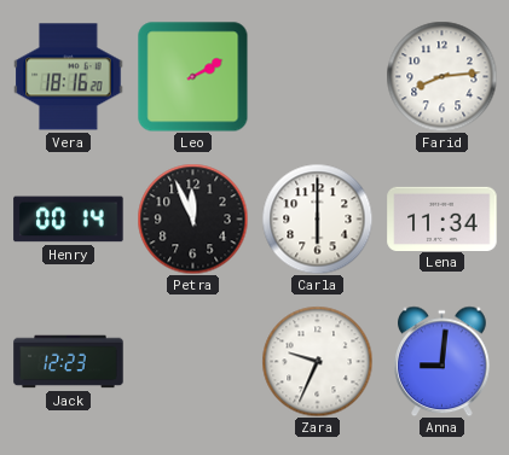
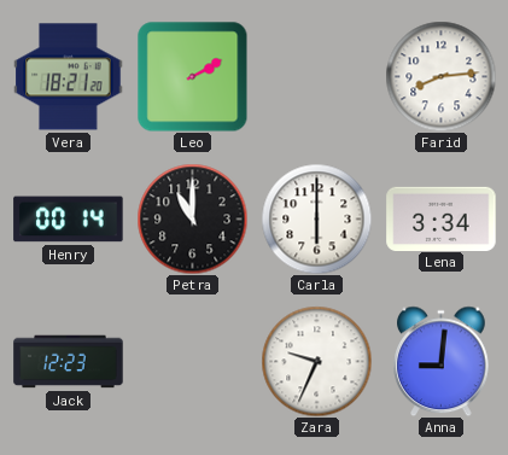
Vera: 18:16 -> 18:21 (69, 77)
Petra: 11:56 -> 11:00 (192, 218)
Lena: 11:34 -> 3:34 (442, 218)
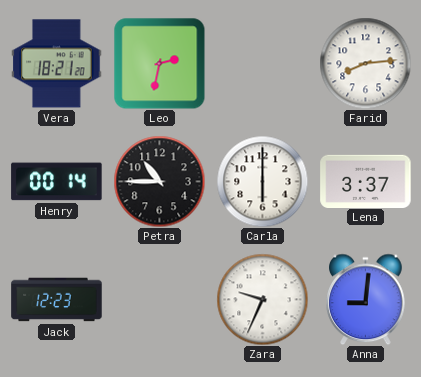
Leo: 2:10 -> 2:32 (159, 63)
Petra: 11:00 -> 10:45 (159, 181)
Lena: 3:34 -> 3:37 (366, 181)
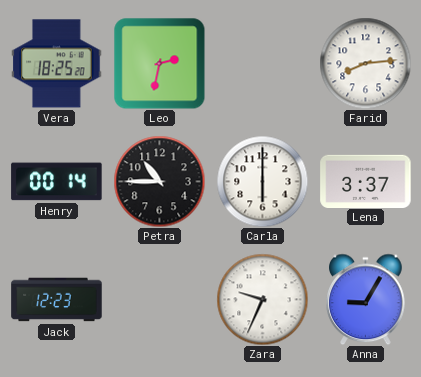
Vera: 18:21 -> 18:25 (57, 64)
Anna: 9:01 -> 9:05 (366, 299)
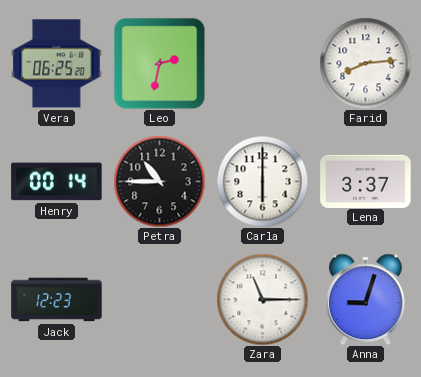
Vera: 18:25 -> 06:25 (57, 64)
Zara: 9:34 -> 11:15 (262, 299)
Anna: 9:05 -> 9:03 (366, 299)
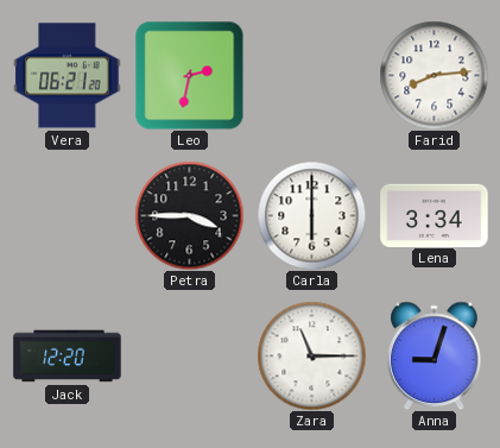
Vera: 06:25 -> 06:21 (68, 76)
Henry: 00:14 -> none (57, 182)
Petra: 10:45 -> 3:45 (189, 215)
Lena: 3:37 -> 3:34 (435, 215)
Jack: 12:23 -> 12:20 (68, 356)
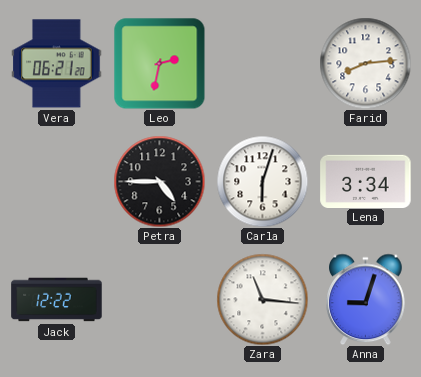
Petra: 3:45 -> 4:45 (159, 181)
Carla: 6:00 -> 6:03 (262, 181)
Jack: 12:20 -> 12:22 (57, 300)
Zara: 11:15 -> 11:16 (262, 299)
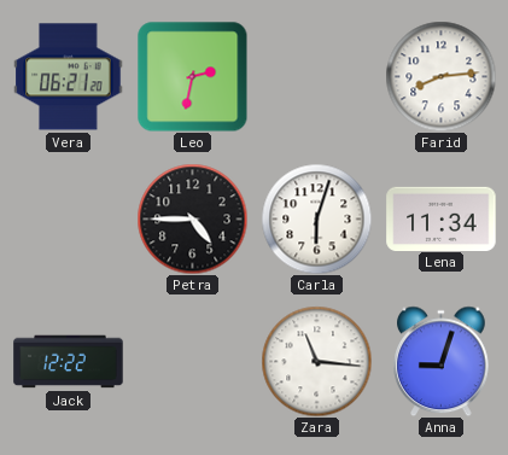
Lena: 3:34 -> 11:34 (442, 218)
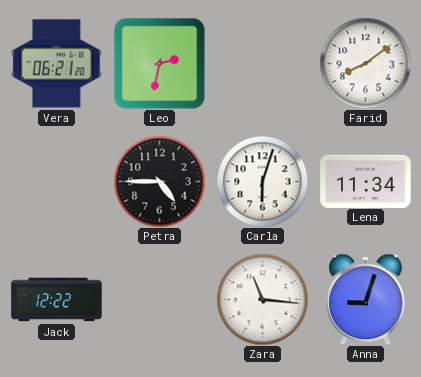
Farid: 8:14 -> 8:09 (365, 63)
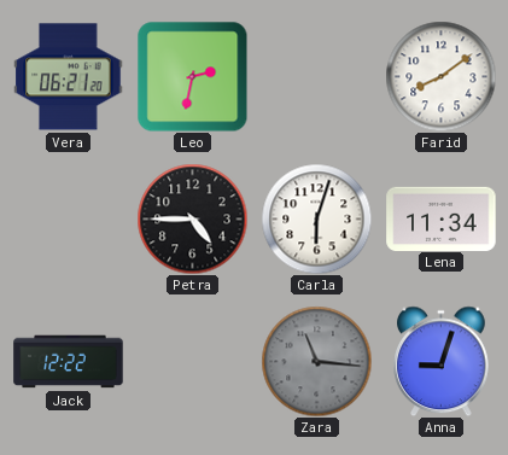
Zara dial: white -> grey (316, 361)
